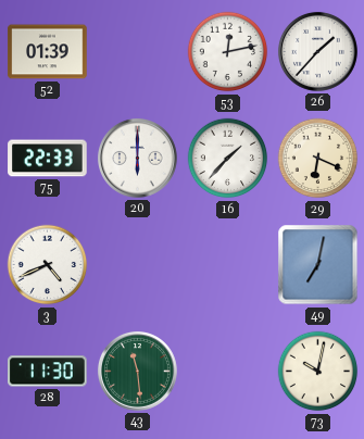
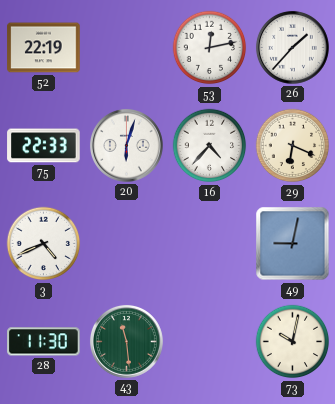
52: 01:39 -> 22:19 (44, 48)
20: 6:00 -> 6:03 (127, 146)
16: 1:37 -> 4:37 (210, 146)
49: 7:02 -> 9:02 (293, 244)
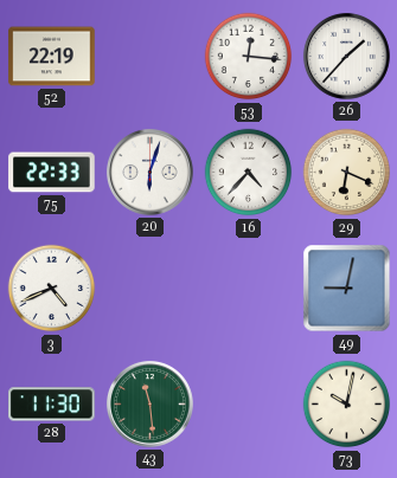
53: 12:13 -> 12:16 (249, 57)
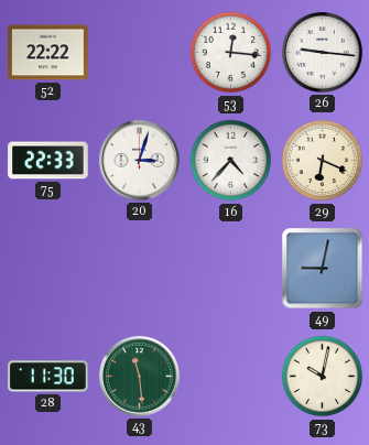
52: 22:19 -> 22:22 (48, 53)
26: 1:37 -> 9:16 (323, 53)
20: 6:03 -> 3:03 (140, 161)
3: 4:41 -> none (52, 289)
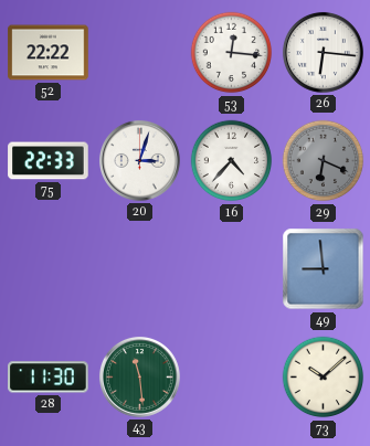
26: 9:16 -> 6:16 (324, 53)
29 dial: cream -> grey (324, 161)
49: 9:02 -> 8:59 (324, 269)
73: 10:02 -> 10:08 (324, 378)
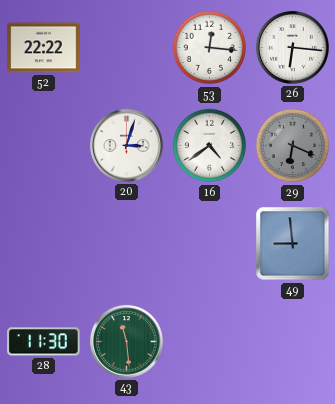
75: 22:33 -> none (49, 161)
16: 4:37 -> 4:39 (210, 146)
73: 10:08 -> none (324, 378)
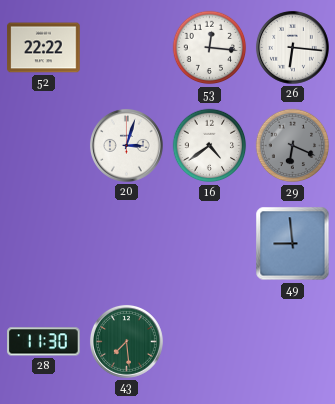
43: 11:29 -> 7:29 (127, 342)
